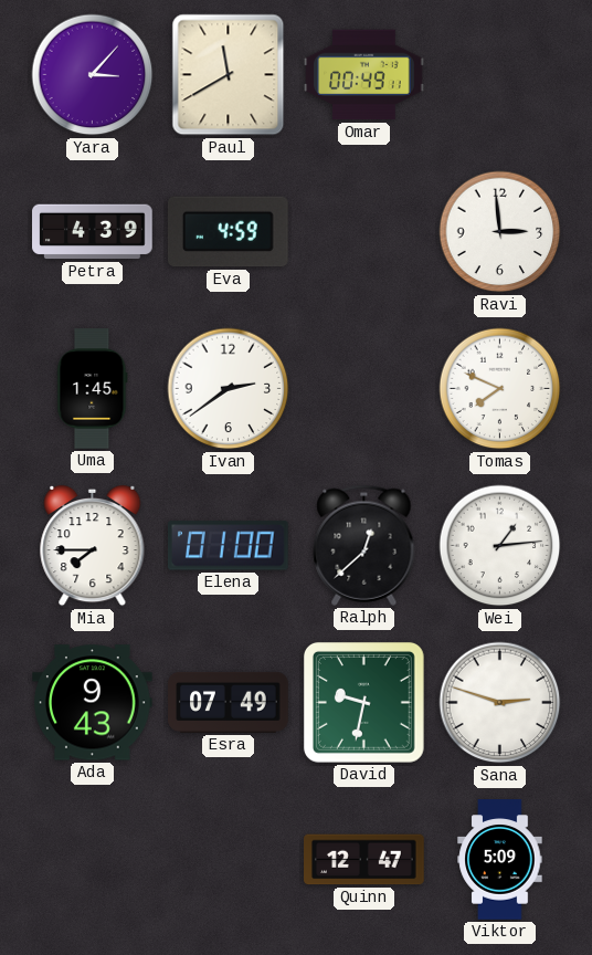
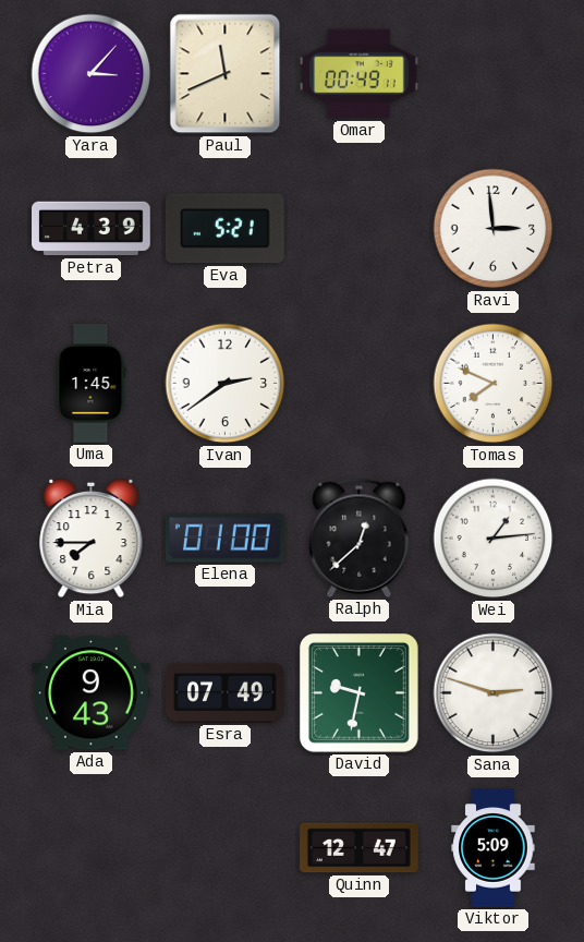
Paul: 11:40 -> 11:41 (226, 74)
Eva: 4:59 -> 5:21 (224, 229)
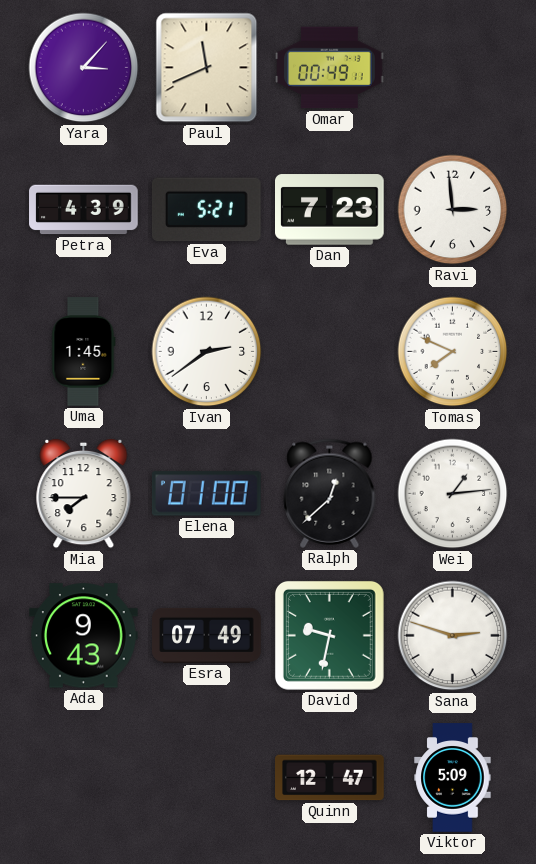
Dan: none -> 7:23 (330, 210)
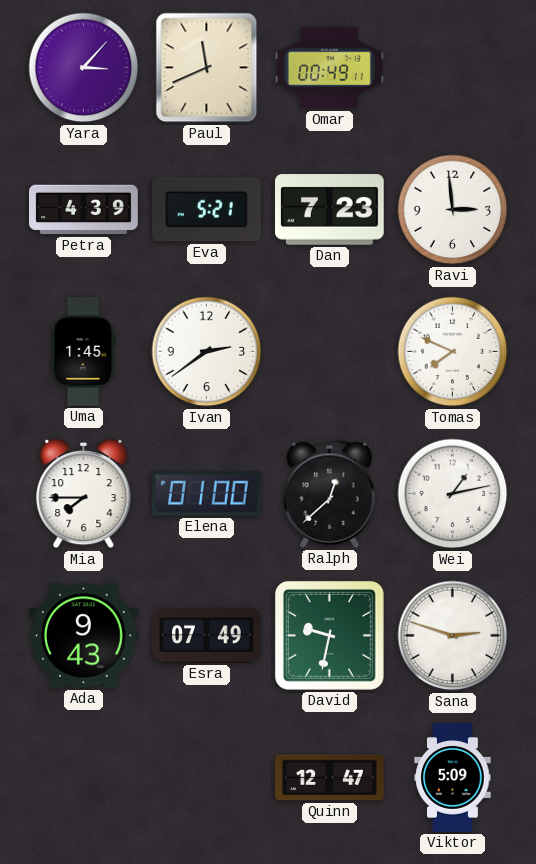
Wei: 1:14 -> 1:13 (453, 494)
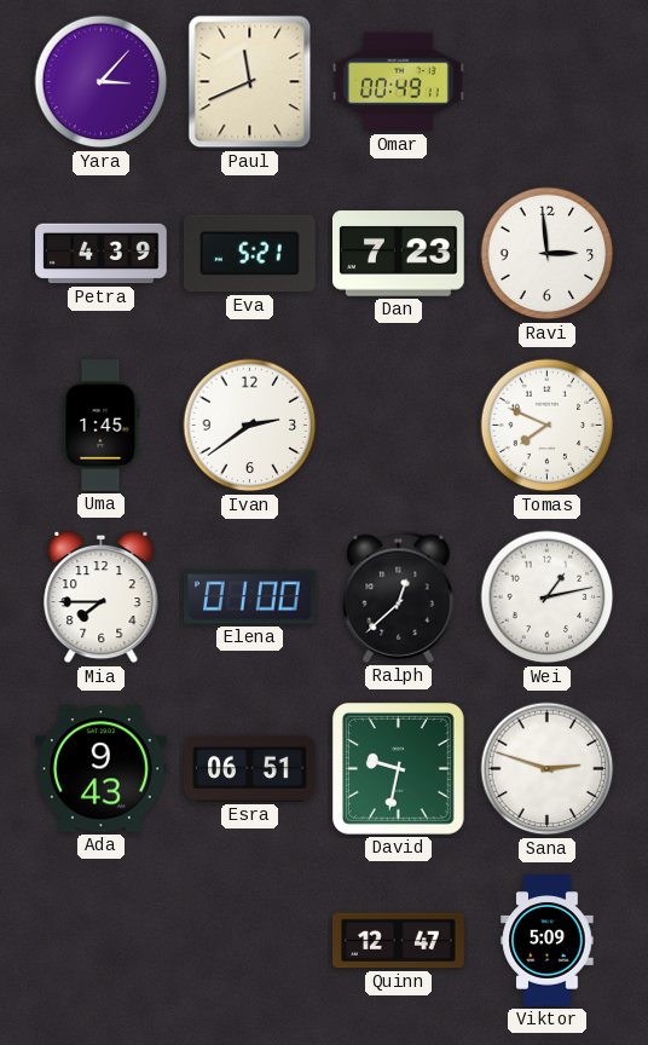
Esra: 07:49 -> 06:51 (250, 768)
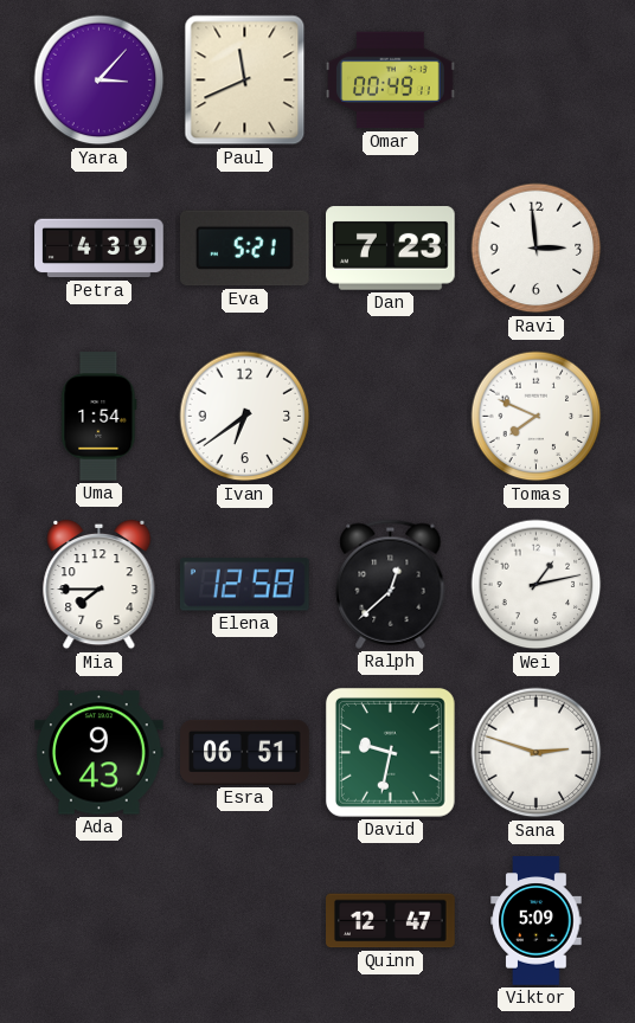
Uma: 1:45 -> 1:54 (100, 417)
Ivan: 2:39 -> 6:39 (245, 417)
Elena: 01:00 -> 12:58 (244, 585)
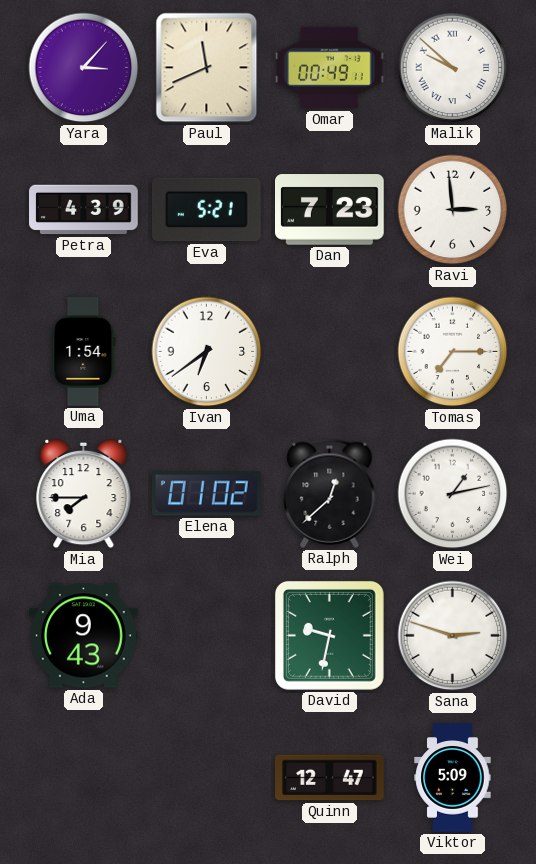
Malik: none -> 9:52 (453, 68)
Tomas: 7:49 -> 7:15 (453, 352)
Elena: 12:58 -> 01:02 (206, 494)
Esra: 06:51 -> none (245, 752)
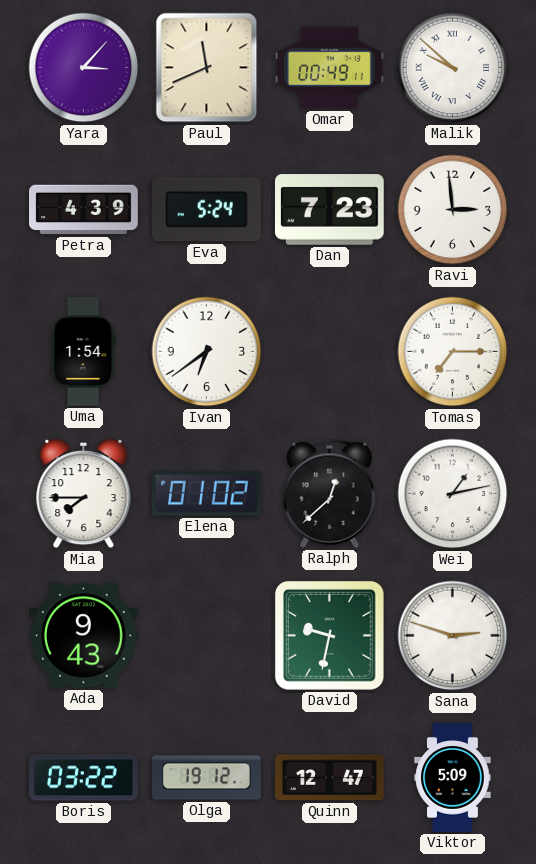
Eva: 5:21 -> 5:24 (206, 210)
Boris: none -> 03:22 (84, 778)
Olga: none -> 19:12 (207, 778)
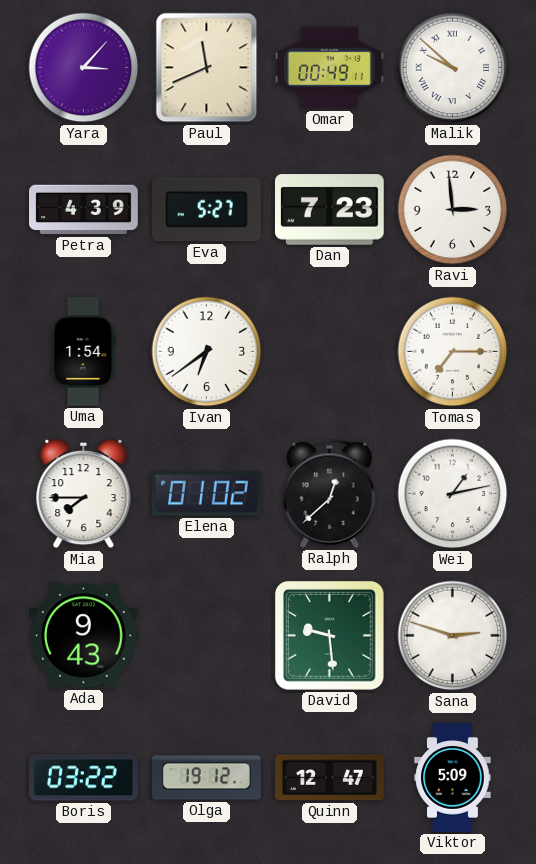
Eva: 5:24 -> 5:27 (206, 210)
David: 9:32 -> 9:29 (329, 635)
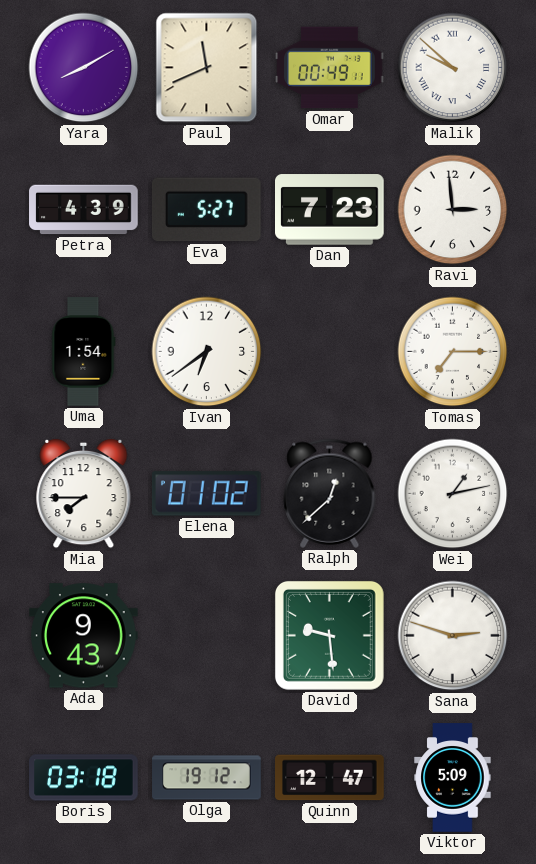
Yara: 3:07 -> 8:10 (84, 68)
Boris: 03:22 -> 03:18 (84, 778)
